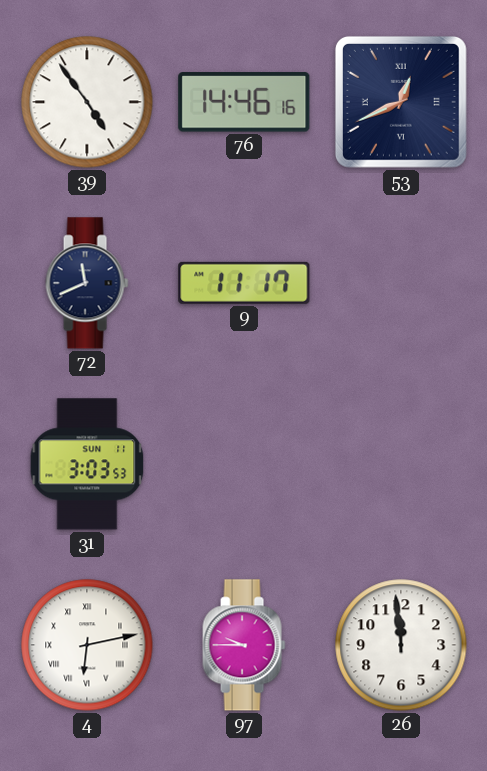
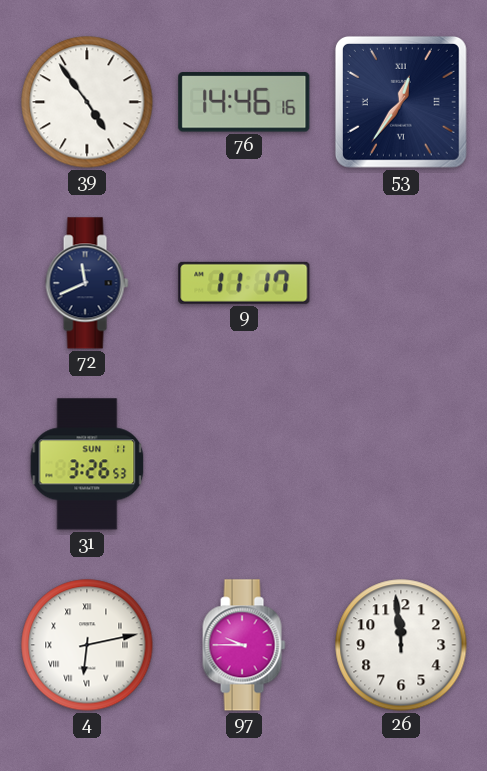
53: 12:41 -> 12:36 (401, 102)
31: 3:03 -> 3:26 (87, 464)
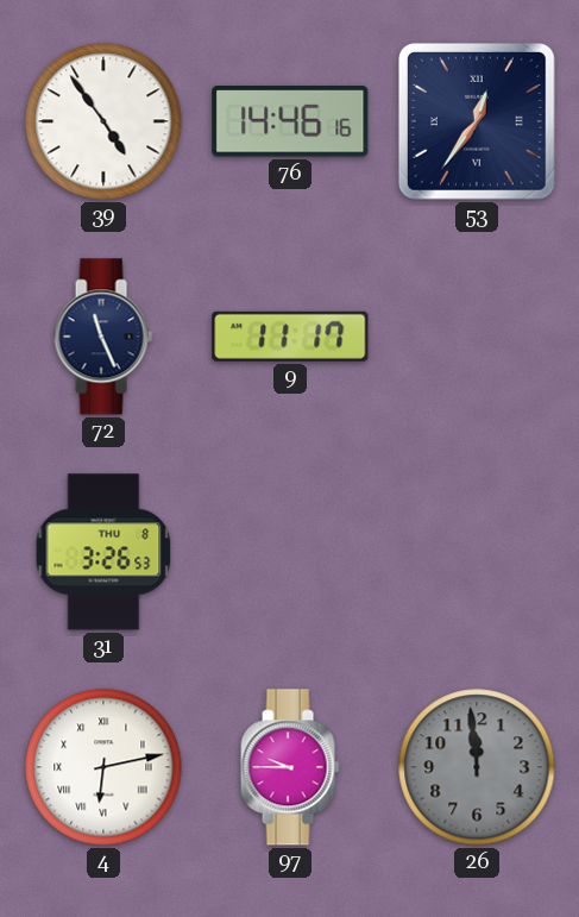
72: 11:41 -> 11:26 (103, 337)
31 date: SUN 11 -> THU 8 (103, 552)
26 dial: white -> grey (477, 767)
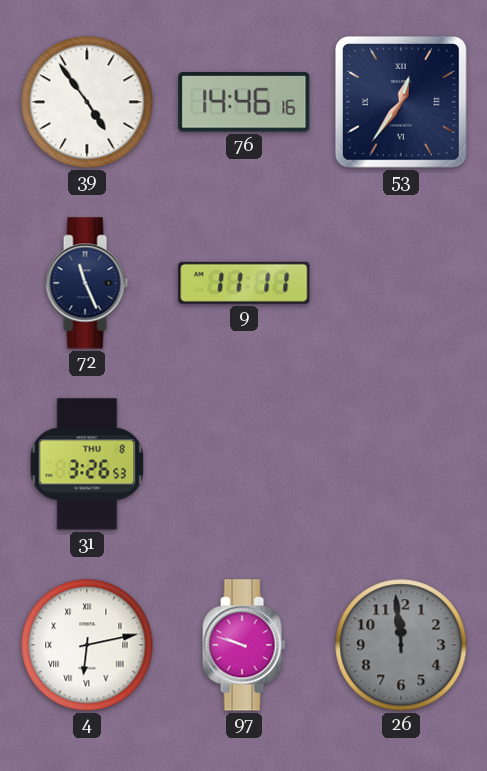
9: 11:17 -> 11:11 (244, 283)
97: 9:45 -> 9:48 (244, 645)
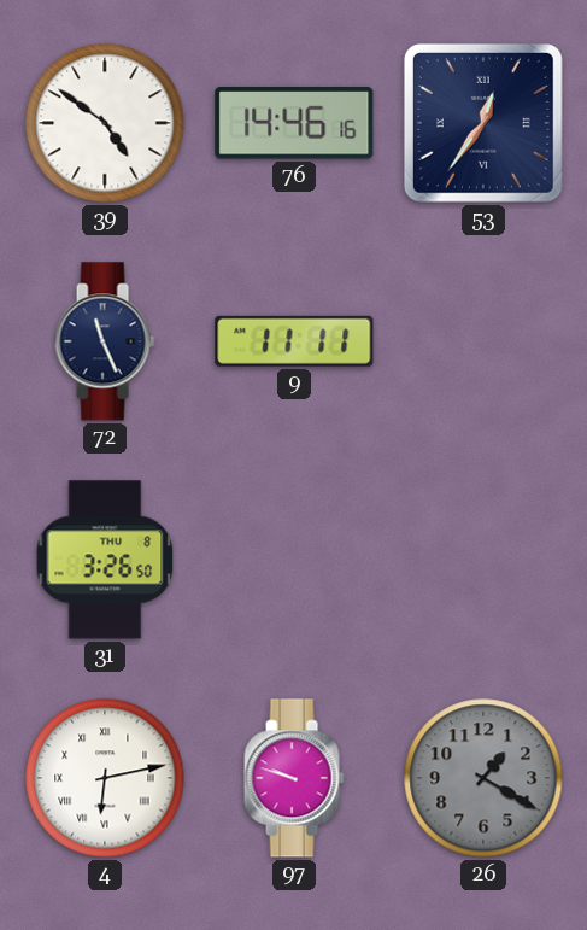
39: 4:54 -> 4:51 (105, 123)
31: 3:26:53 -> 3:26:50 (105, 560)
26: 11:59 -> 1:20 (483, 778)
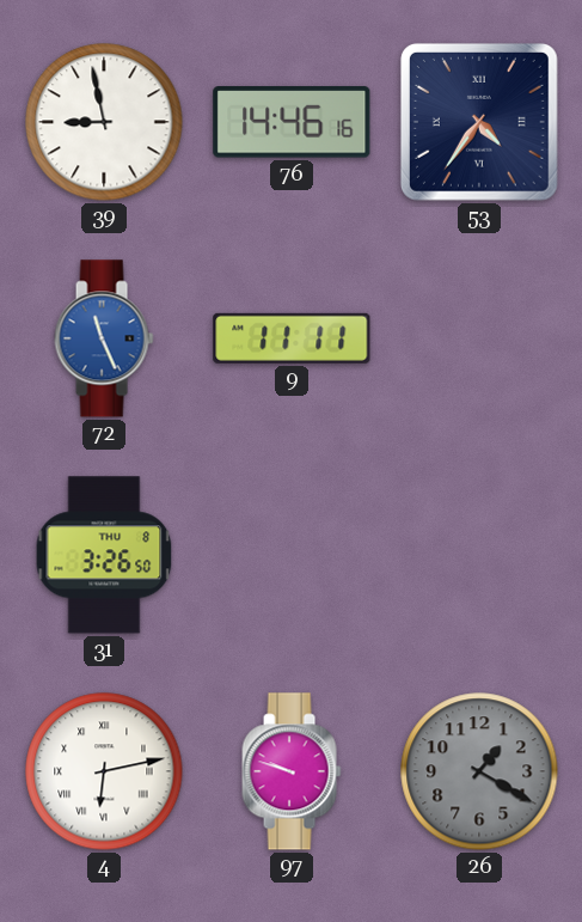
39: 4:51 -> 8:58 (104, 122)
53: 12:36 -> 4:36 (479, 122)
72 dial: navy -> blue (104, 338)
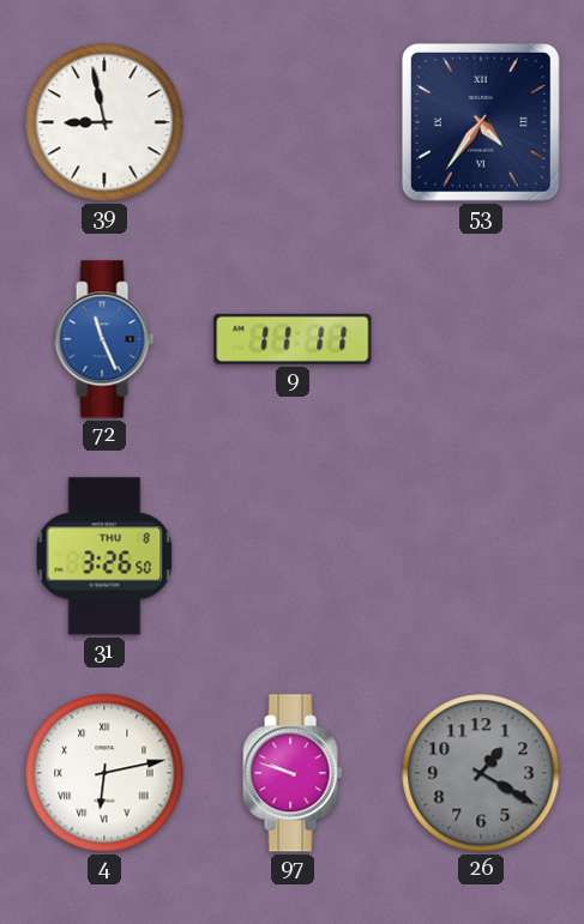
76: 14:46 -> none (292, 122)
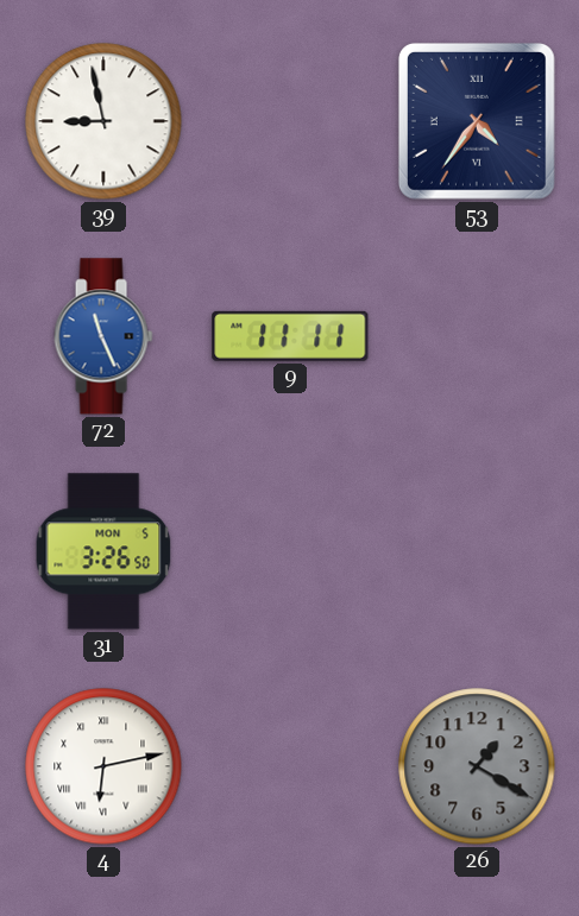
31 date: THU 8 -> MON 5 (103, 551)
97: 9:48 -> none (293, 773)
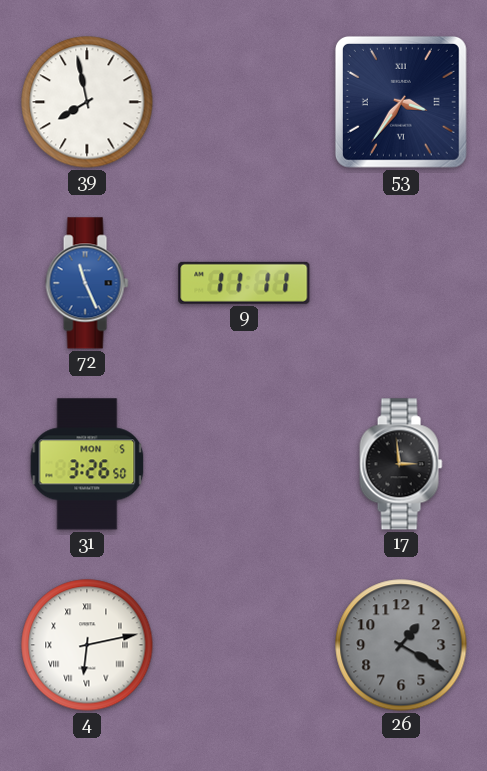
39: 8:58 -> 7:58 (87, 102)
53: 4:36 -> 3:36 (401, 102)
17: none -> 2:59 (401, 464)
